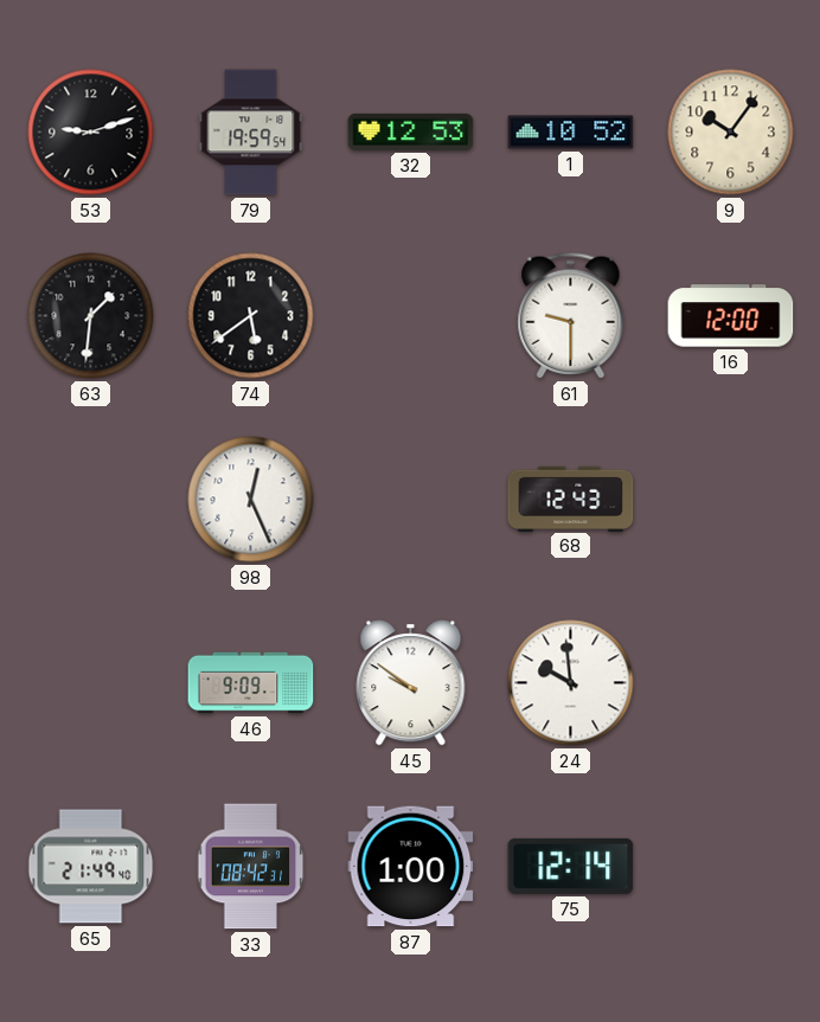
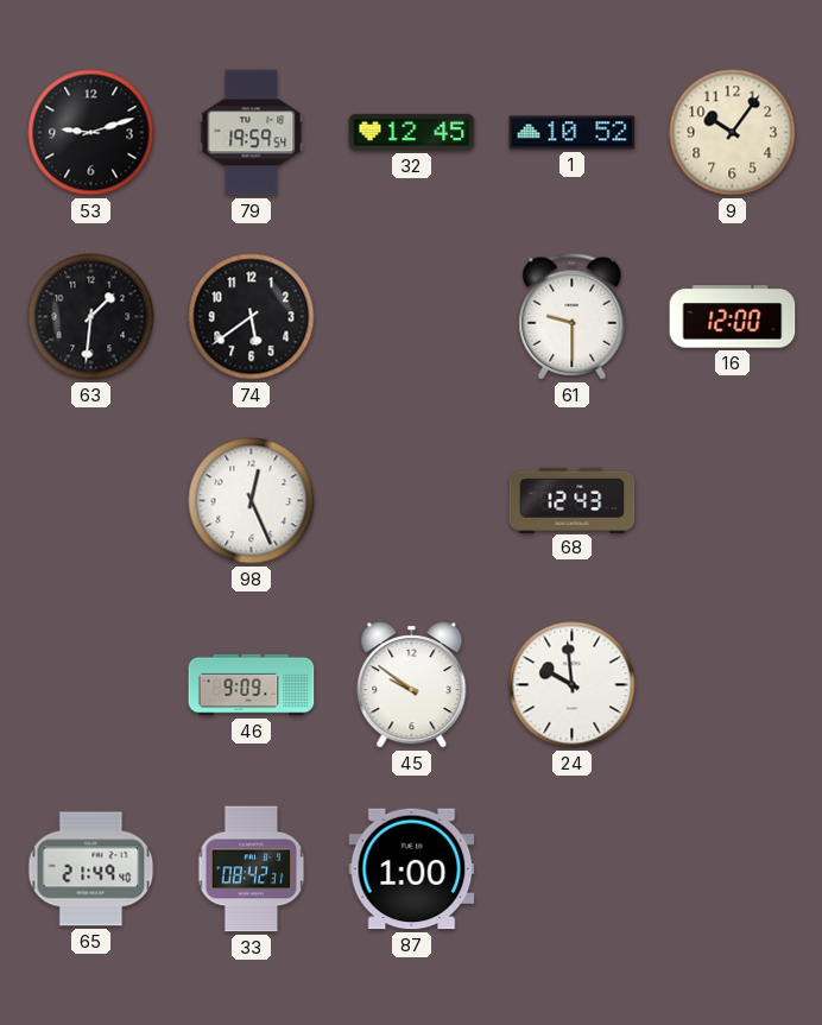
32: 12:53 -> 12:45 (412, 132)
75: 12:14 -> none (571, 866)
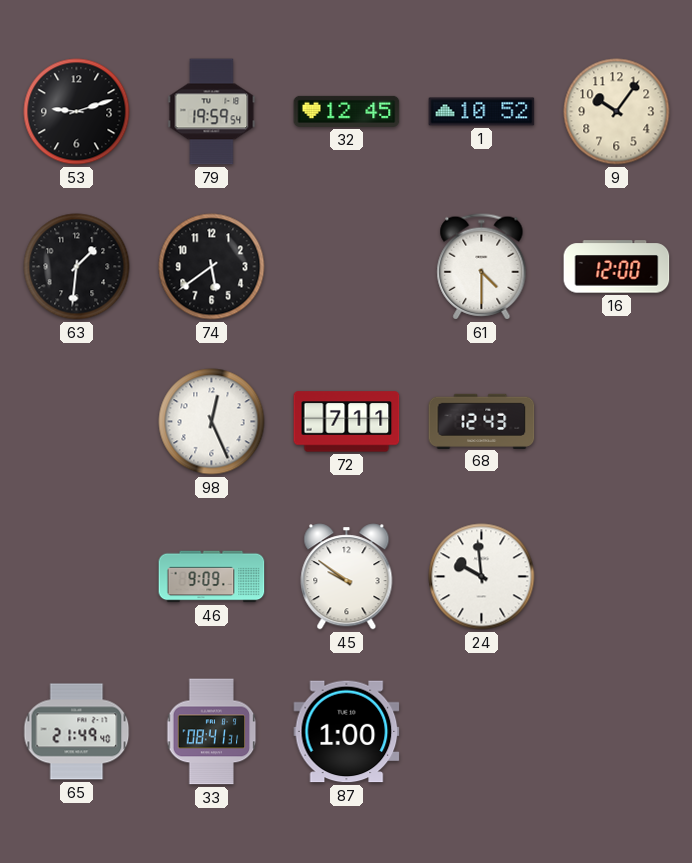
61: 9:30 -> 4:30 (482, 267)
72: none -> 7:11 (347, 422)
33: 08:42 -> 08:41 (212, 732)
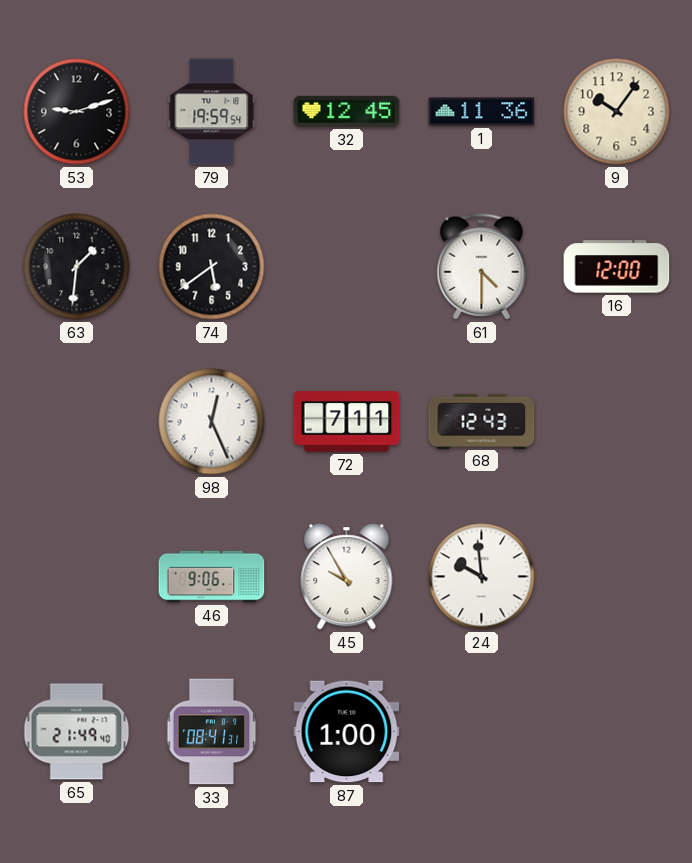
1: 10:52 -> 11:36 (482, 112)
46: 9:09 -> 9:06 (212, 577)
45: 9:51 -> 9:55 (347, 577)
